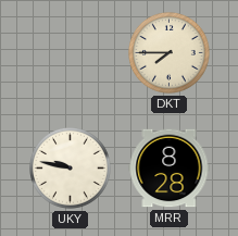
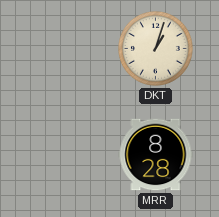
DKT: 7:45 -> 1:03 (156, 49)
UKY: 9:47 -> none (71, 169)
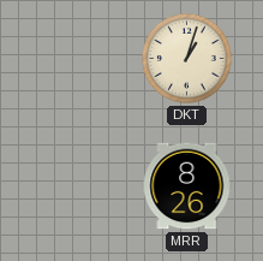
MRR: 8:28 -> 8:26 (187, 186)
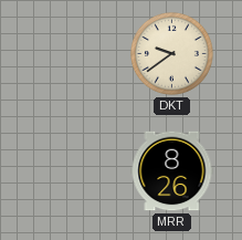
DKT: 1:03 -> 9:39 (172, 54)
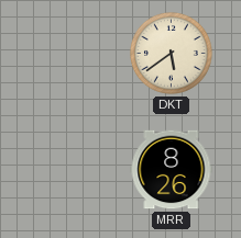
DKT: 9:39 -> 5:39 (172, 54)
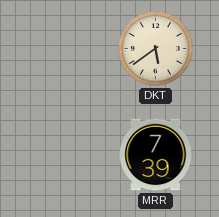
MRR: 8:26 -> 7:39 (156, 155)
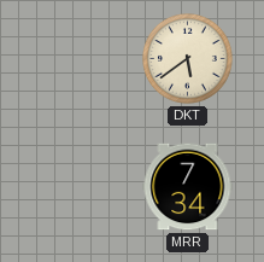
MRR: 7:39 -> 7:34 (188, 187)
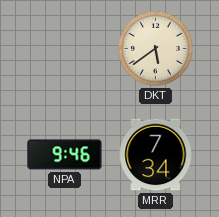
NPA: none -> 9:46 (65, 155)
